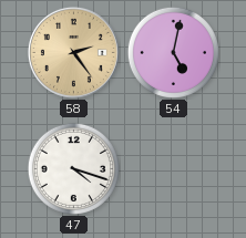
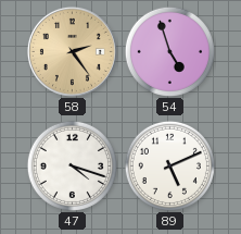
54: 5:02 -> 4:57 (169, 51)
89: none -> 5:11 (169, 165)
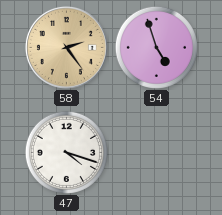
89: 5:11 -> none (169, 165)
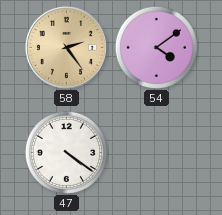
54: 4:57 -> 4:09 (156, 47)
47: 4:18 -> 4:21 (66, 152)
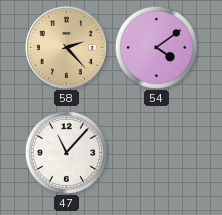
58: 2:24 -> 2:23 (66, 47)
47: 4:21 -> 11:07 (66, 152)
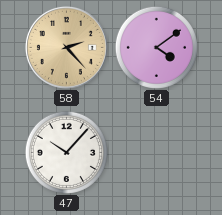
47: 11:07 -> 10:07 (66, 152)
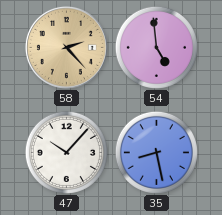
54: 4:09 -> 4:59 (156, 47)
35: none -> 8:28 (156, 152)
